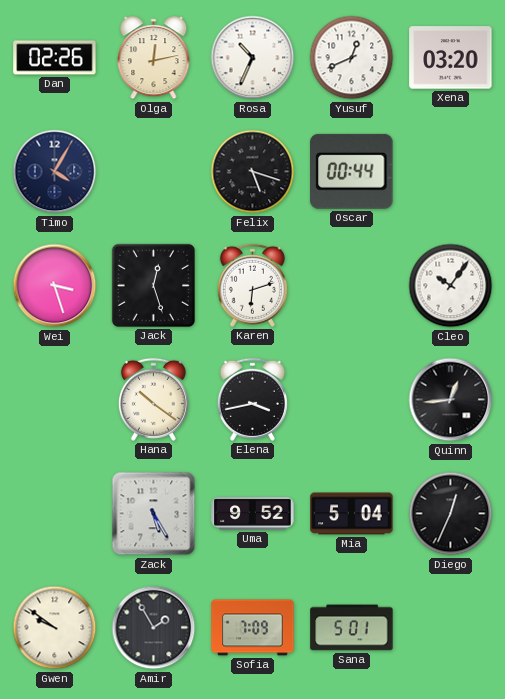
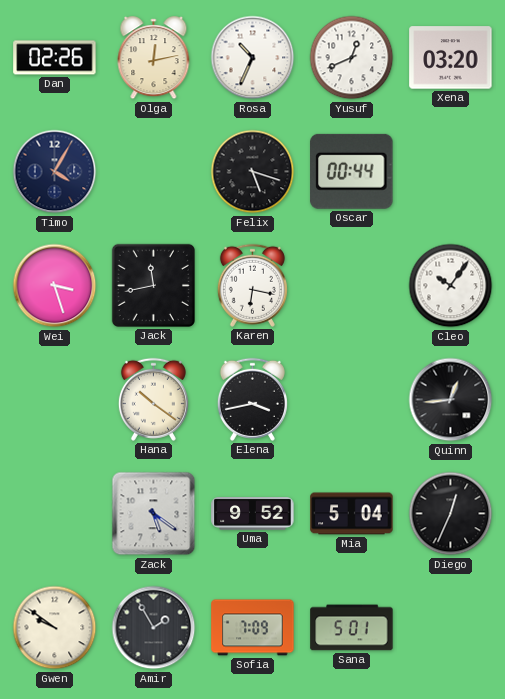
Jack: 12:27 -> 11:43 (153, 285)
Karen: 6:12 -> 6:17 (252, 285)
Zack: 5:25 -> 5:21 (154, 514)
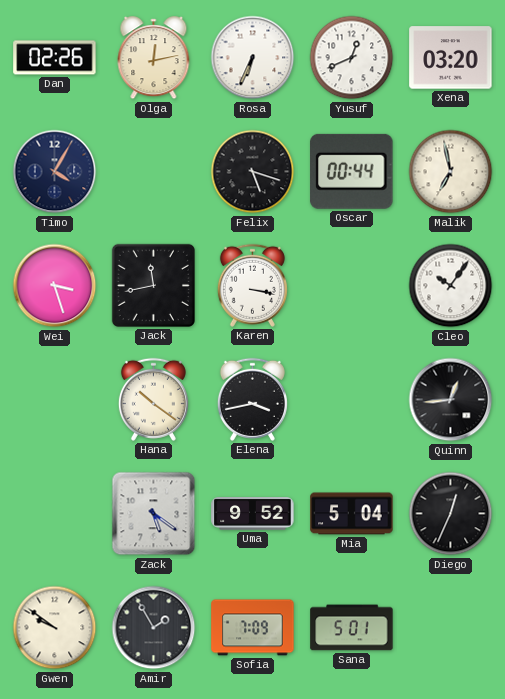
Rosa: 10:34 -> 6:34 (253, 58)
Malik: none -> 6:58 (451, 172)
Karen: 6:17 -> 3:17 (252, 285)
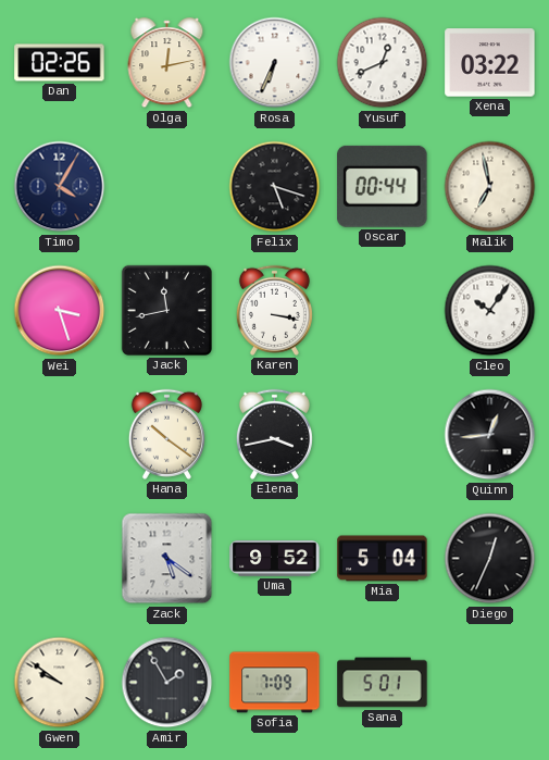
Xena: 03:20 -> 03:22 (490, 63)
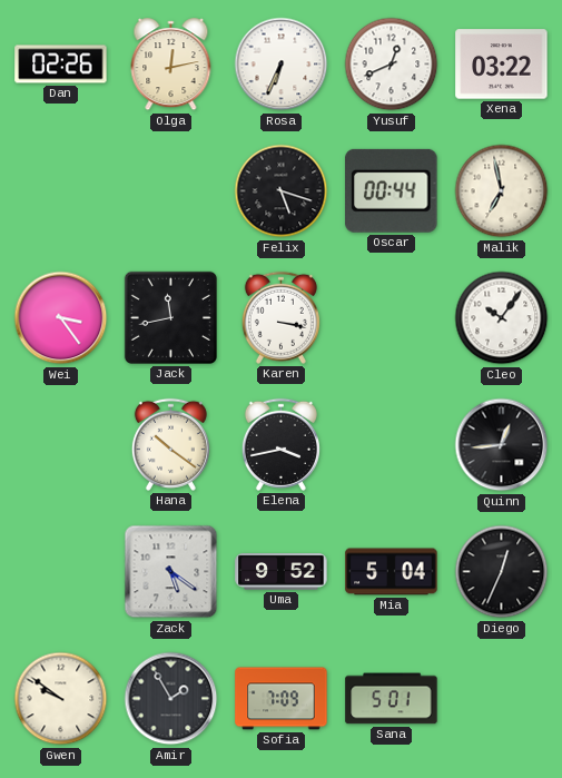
Timo: 4:05 -> none (60, 187)
Wei: 3:27 -> 3:24 (61, 318)
